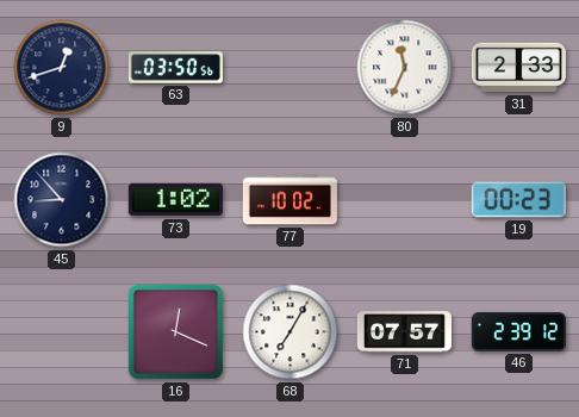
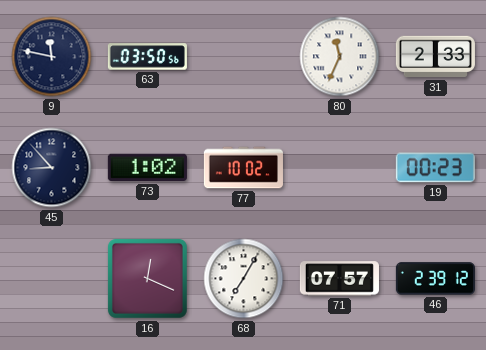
9: 12:42 -> 11:47 (52, 57)
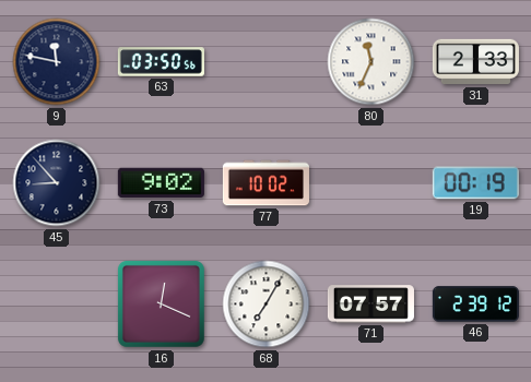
73: 1:02 -> 9:02 (161, 183)
19: 00:23 -> 00:19 (475, 183)
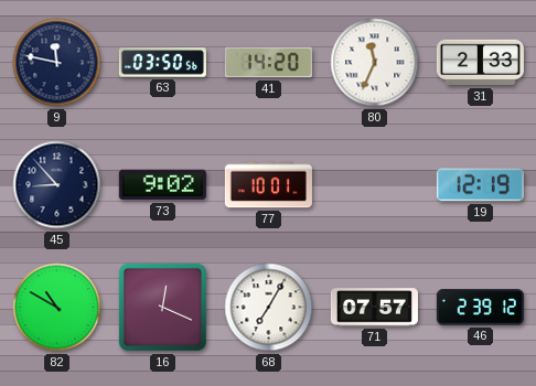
41: none -> 14:20 (268, 63)
77: 10:02 -> 10:01 (268, 185)
19: 00:19 -> 12:19 (480, 185)
82: none -> 10:50 (57, 308)
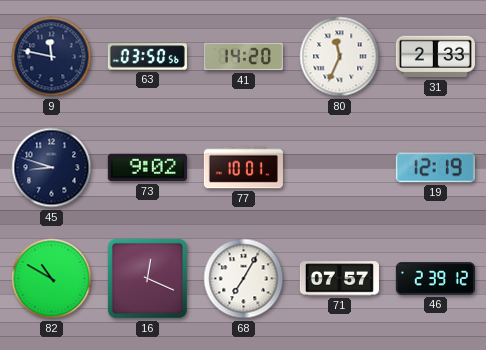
45: 8:53 -> 8:48 (52, 168)
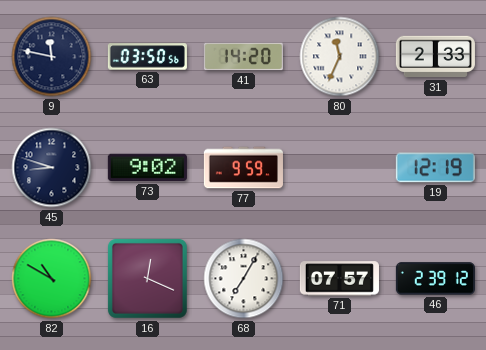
77: 10:01 -> 9:59 (243, 168)
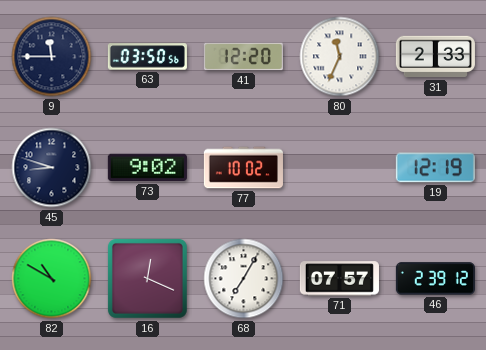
9: 11:47 -> 11:45 (52, 57)
41: 14:20 -> 12:20 (243, 57)
77: 9:59 -> 10:02 (243, 168)
